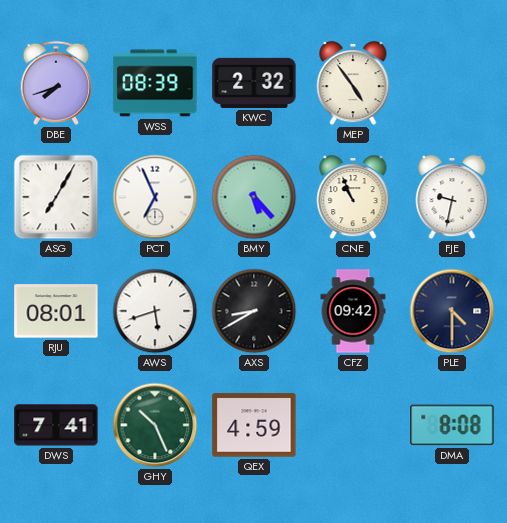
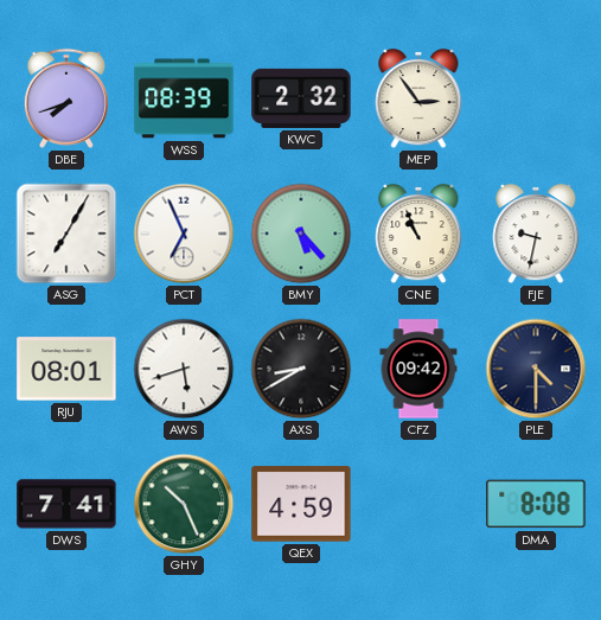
MEP: 4:54 -> 2:54 (418, 98)
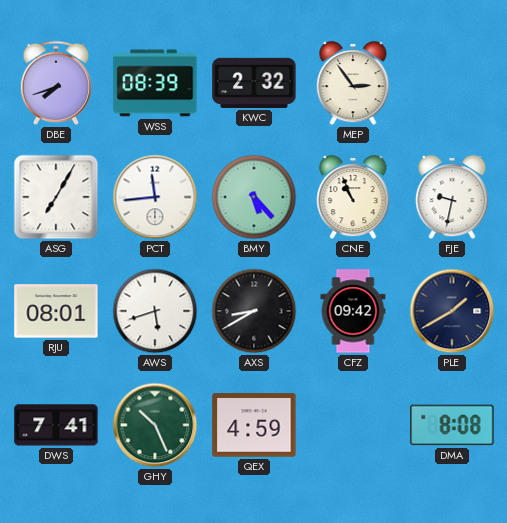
PCT: 6:56 -> 11:44 (155, 197)
PLE: 4:30 -> 1:40 (452, 311)
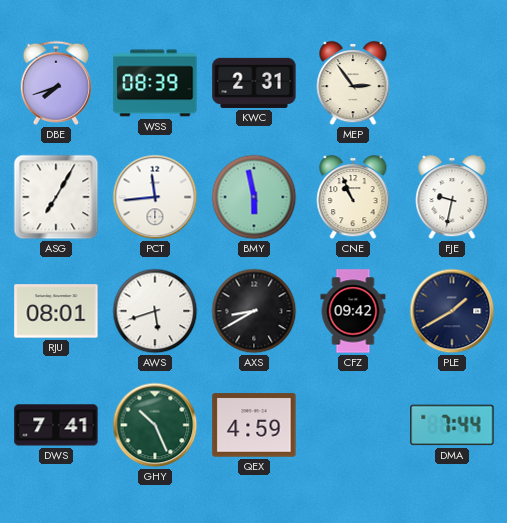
KWC: 2:32 -> 2:31 (254, 83)
BMY: 5:23 -> 5:58 (254, 197)
DMA: 8:08 -> 7:44 (452, 425)
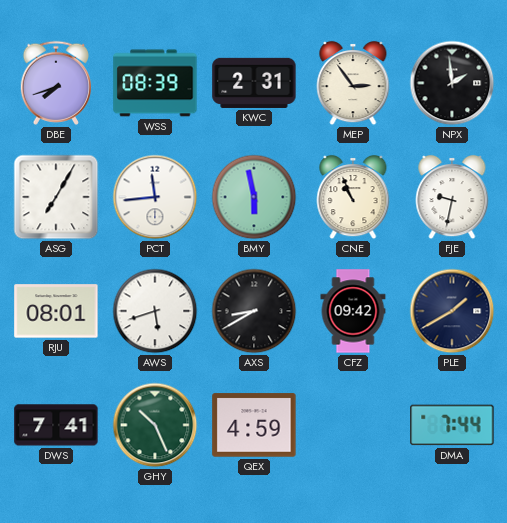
NPX: none -> 1:59 (452, 83)
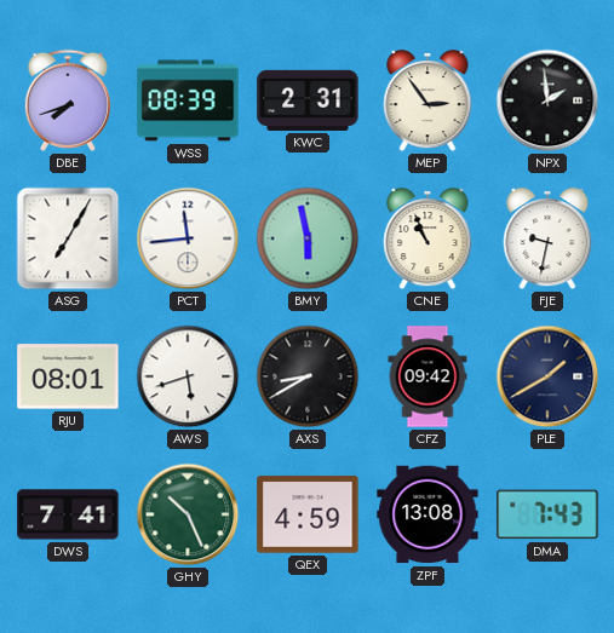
ZPF: none -> 13:08 (427, 514)
DMA: 7:44 -> 7:43 (547, 514)
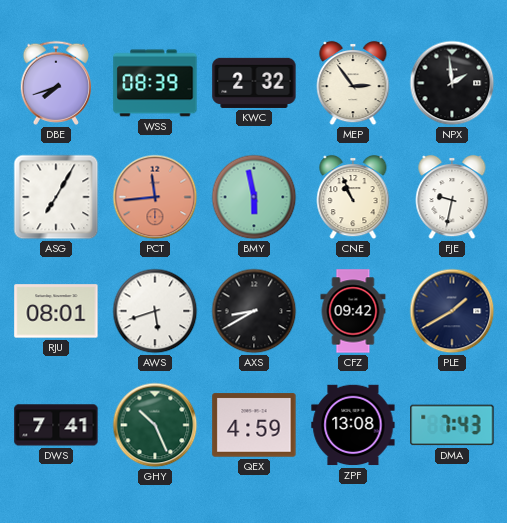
KWC: 2:31 -> 2:32 (254, 83)
PCT dial: white -> salmon (155, 197)
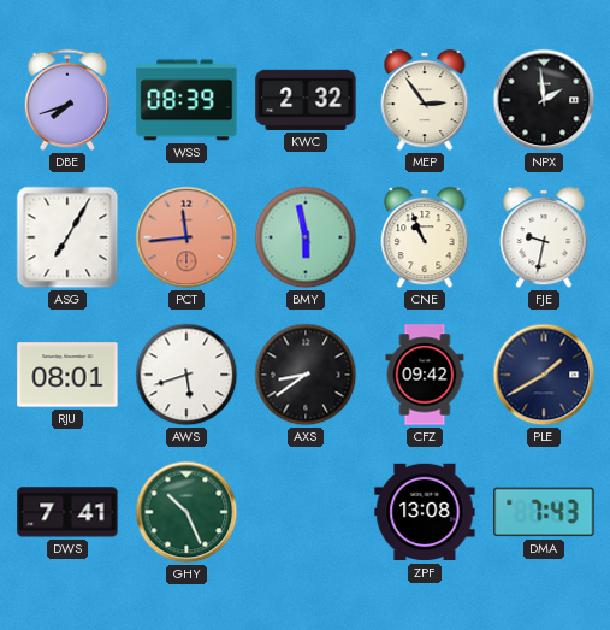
AXS: 8:40 -> 8:39 (306, 375)
QEX: 4:59 -> none (254, 425)
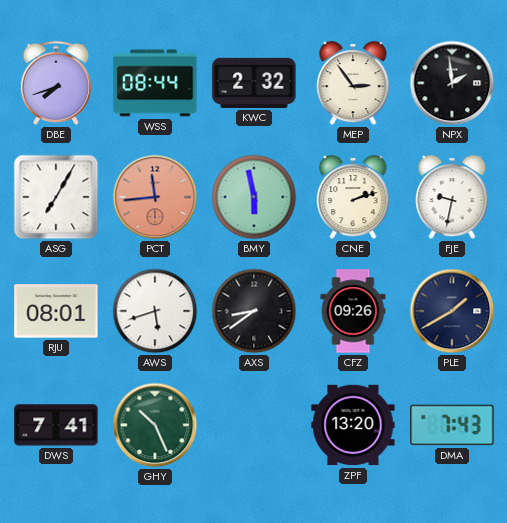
WSS: 08:39 -> 08:44 (155, 83)
CNE: 10:56 -> 2:12 (353, 197)
CFZ: 09:42 -> 09:26 (353, 311)
ZPF: 13:08 -> 13:20 (353, 425)
